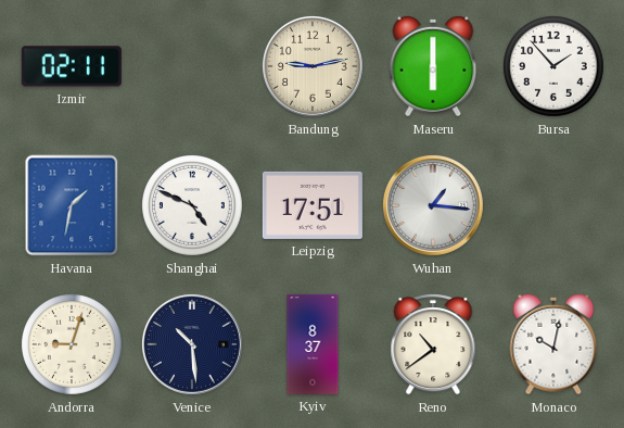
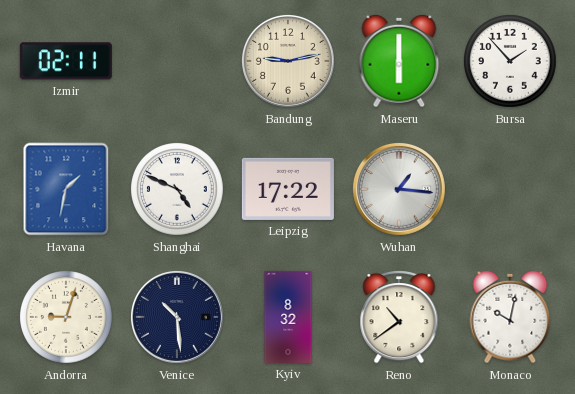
Leipzig: 17:51 -> 17:22 (288, 189)
Kyiv: 8:37 -> 8:32 (288, 317)
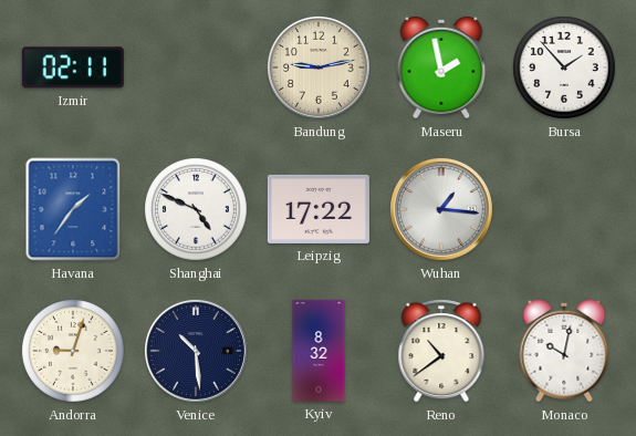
Maseru: 6:00 -> 1:58 (441, 68)
Havana: 1:32 -> 1:36 (73, 209)
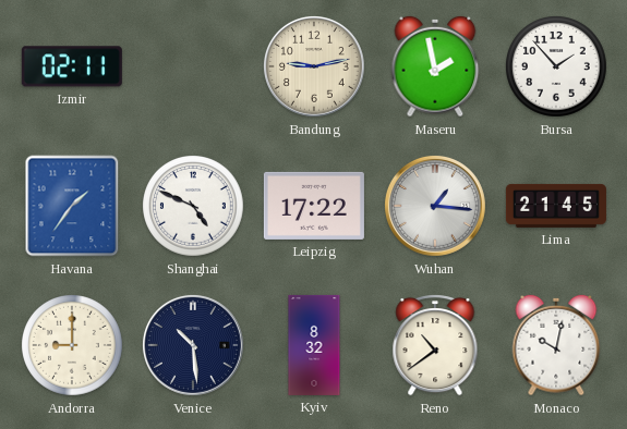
Lima: none -> 21:45 (556, 206)
Andorra: 9:03 -> 9:00 (73, 346)
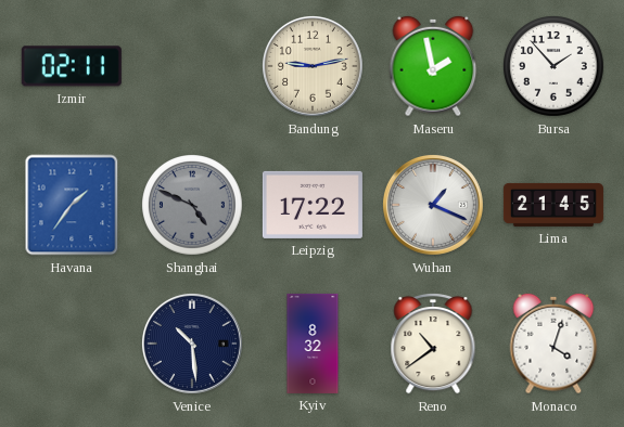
Shanghai dial: white -> grey (193, 206)
Wuhan: 1:16 -> 1:19 (433, 205)
Andorra: 9:00 -> none (73, 346)
Monaco: 10:02 -> 4:03 (553, 344)
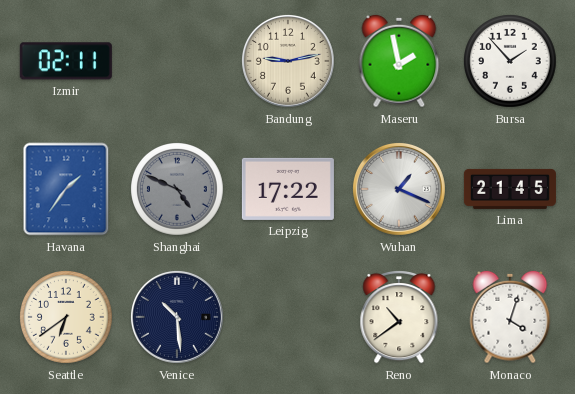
Seattle: none -> 6:39 (67, 318)
Kyiv: 8:32 -> none (313, 344)
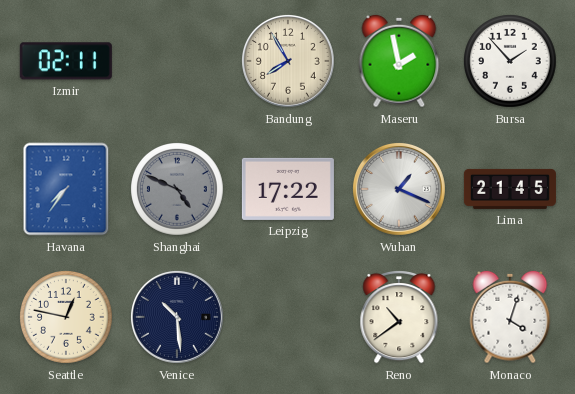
Bandung: 9:13 -> 7:55 (288, 61)
Havana: 1:36 -> 7:36 (66, 189)
Seattle: 6:39 -> 12:47 (67, 318)
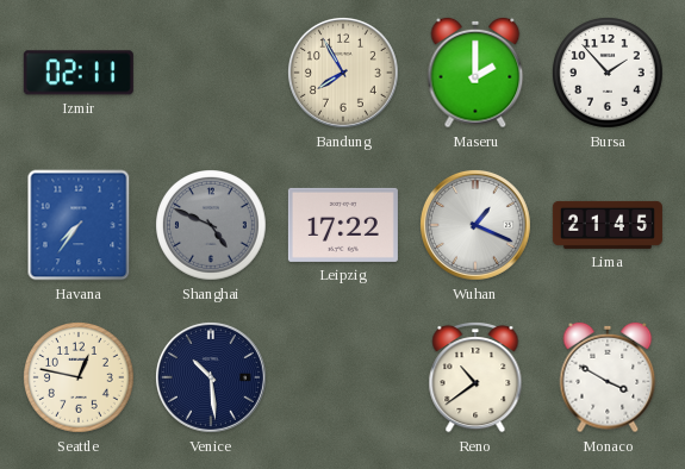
Maseru: 1:58 -> 2:00 (475, 73)
Monaco: 4:03 -> 3:50 (608, 377)
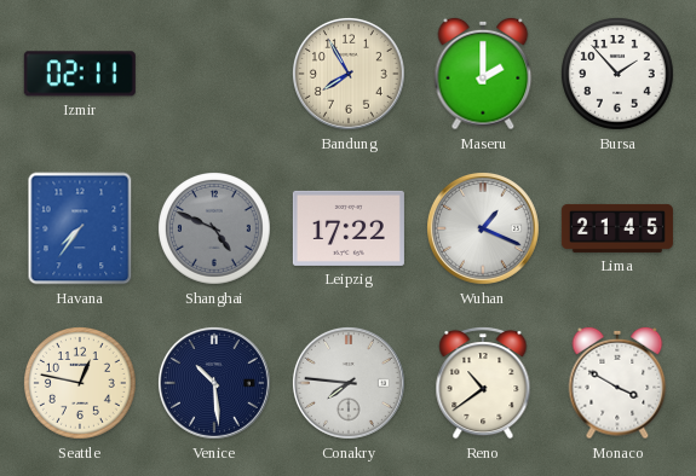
Conakry: none -> 7:46 (349, 383)
